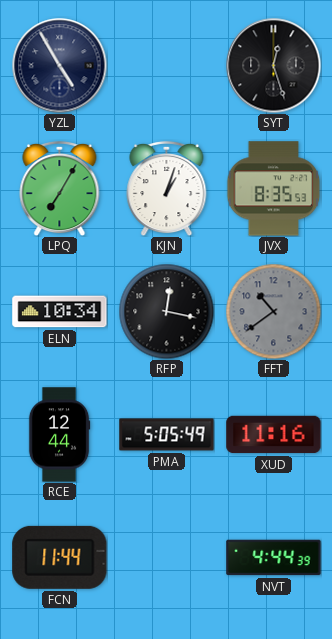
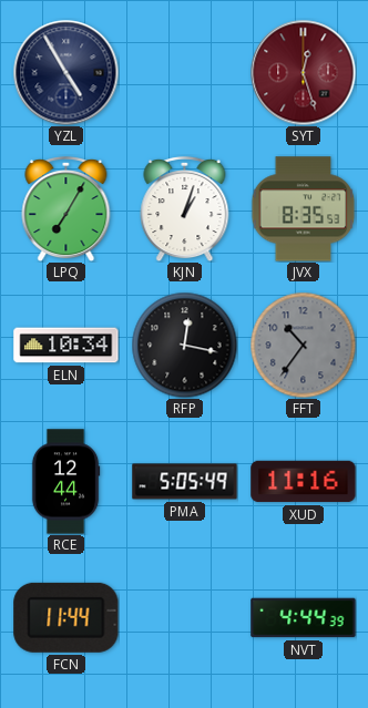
SYT dial: black -> burgundy (303, 72)
FFT: 10:39 -> 10:36 (303, 345)
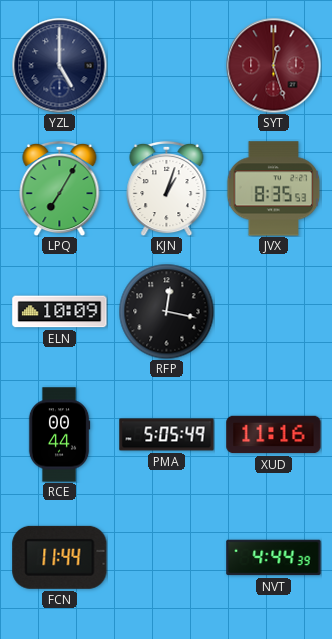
YZL: 4:55 -> 5:00 (59, 65)
ELN: 10:34 -> 10:09 (60, 312)
FFT: 10:36 -> none (303, 345)
RCE: 12:44 -> 00:44 (59, 435)
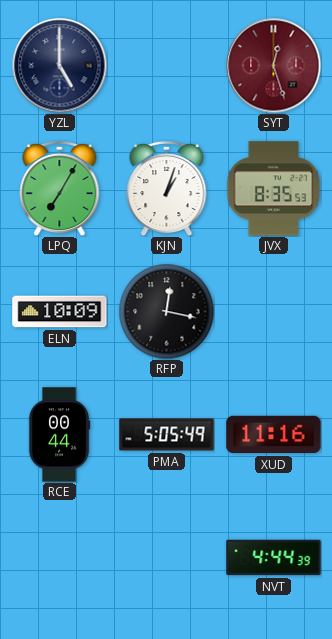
FCN: 11:44 -> none (60, 557)
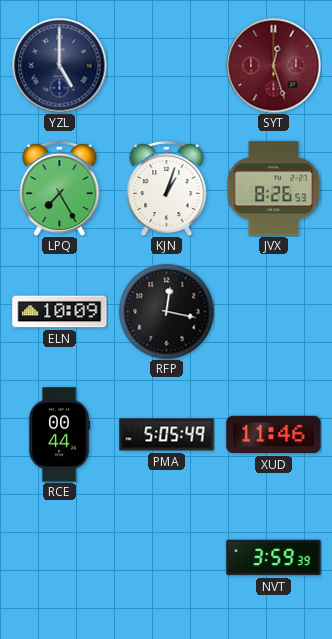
LPQ: 7:05 -> 7:25 (60, 188)
JVX: 8:35 -> 8:26 (274, 189)
XUD: 11:16 -> 11:46 (274, 435)
NVT: 4:44 -> 3:59 (274, 558)
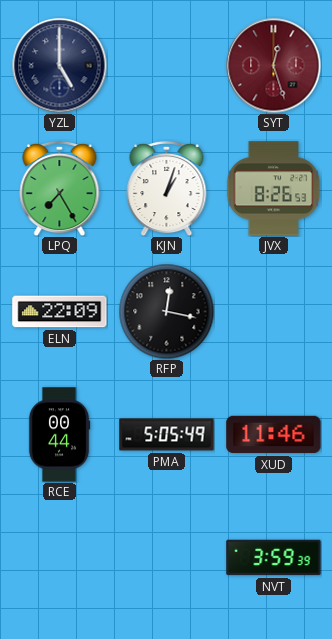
ELN: 10:09 -> 22:09 (60, 312)
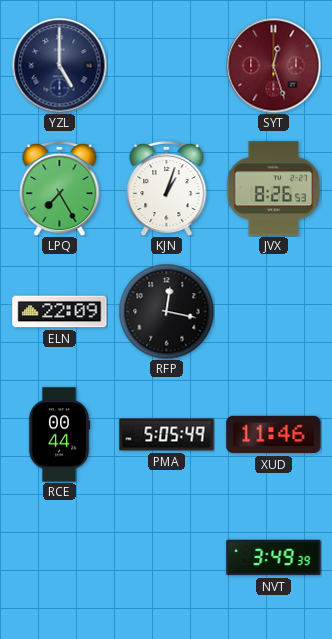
NVT: 3:59 -> 3:49 (274, 558)
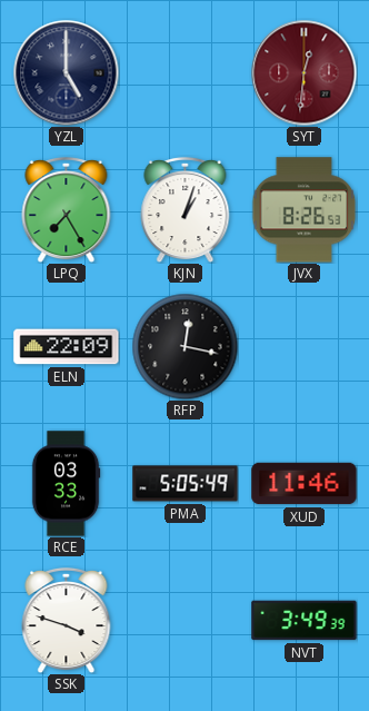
SYT: 12:27 -> 12:31 (303, 72)
RCE: 00:44 -> 03:33 (66, 484)
SSK: none -> 3:48 (67, 620)
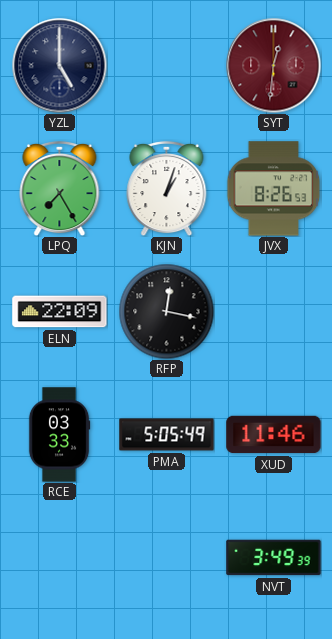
SSK: 3:48 -> none (67, 620)
